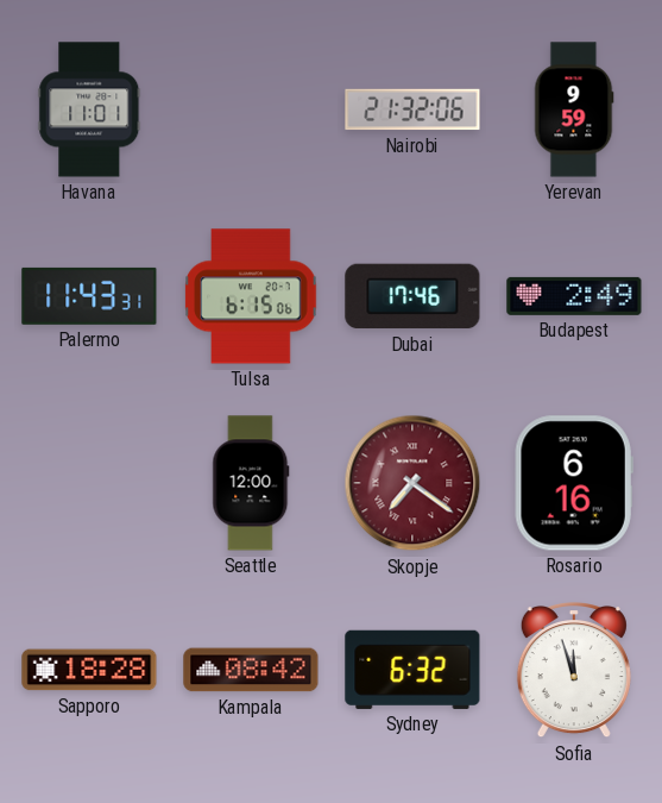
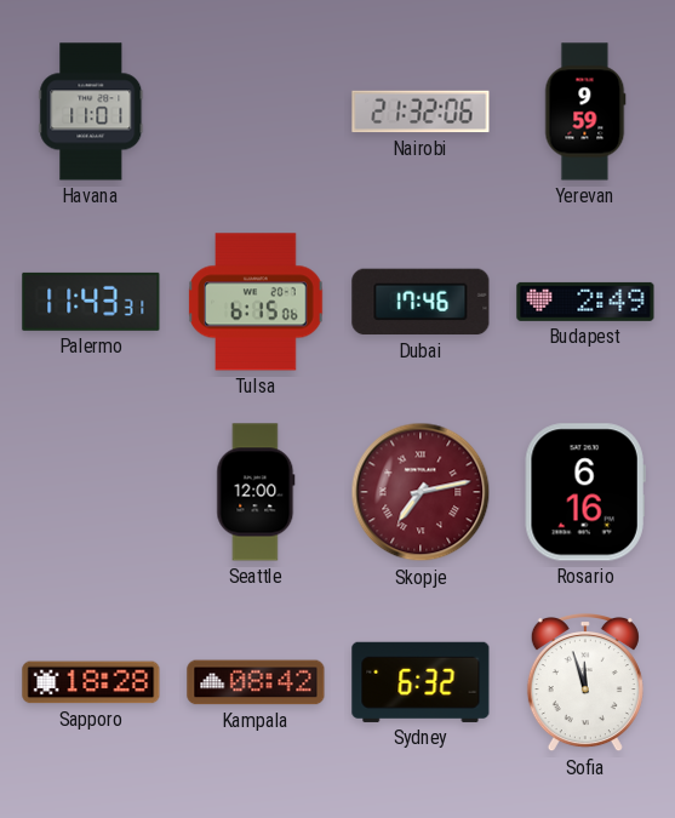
Skopje: 7:21 -> 7:13 (421, 492)
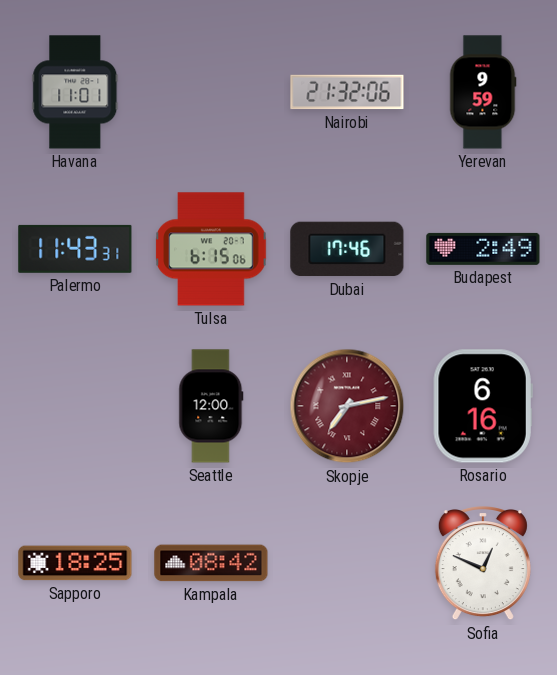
Sapporo: 18:28 -> 18:25 (75, 563)
Sydney: 6:32 -> none (421, 682)
Sofia: 11:57 -> 12:49 (483, 564)
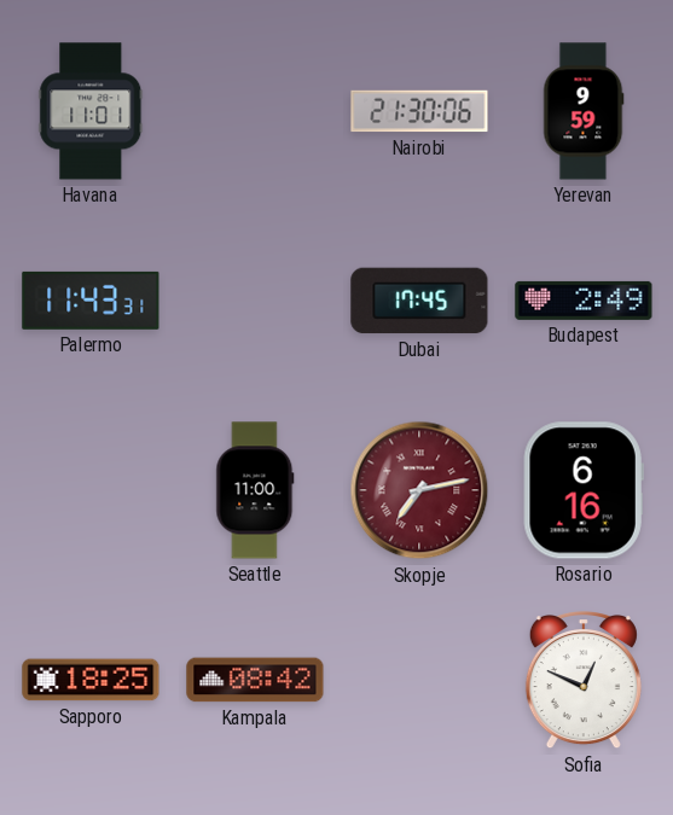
Nairobi: 21:32 -> 21:30 (419, 111)
Tulsa: 6:15 -> none (211, 249)
Dubai: 17:46 -> 17:45 (419, 301)
Seattle: 12:00 -> 11:00 (255, 490)
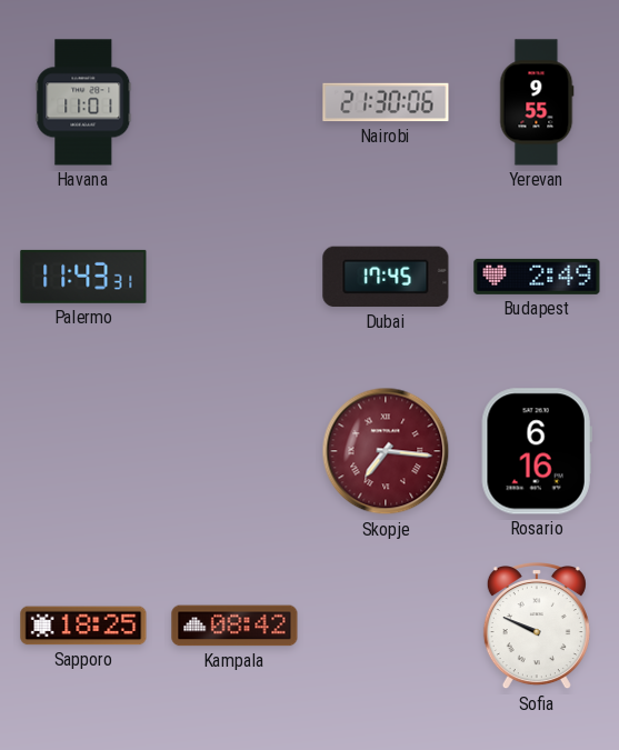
Yerevan: 9:59 -> 9:55 (537, 102)
Seattle: 11:00 -> none (255, 490)
Skopje: 7:13 -> 7:16 (386, 451)
Sofia: 12:49 -> 9:49 (537, 627)
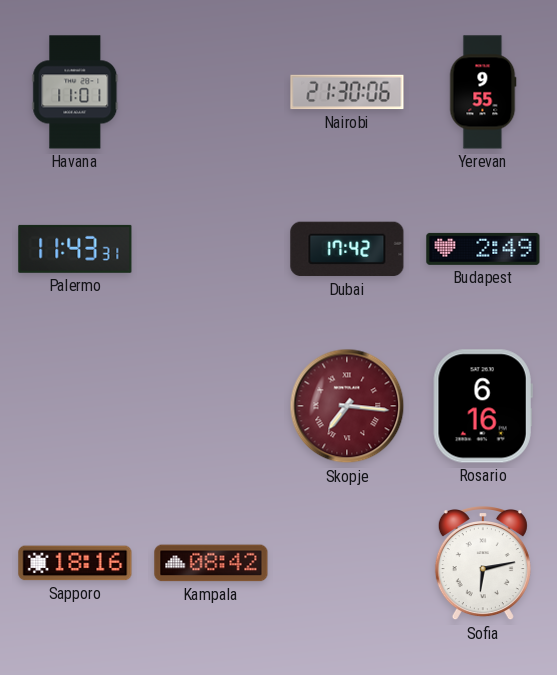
Dubai: 17:45 -> 17:42 (347, 249)
Sapporo: 18:25 -> 18:16 (75, 563)
Sofia: 9:49 -> 6:13 (483, 564)
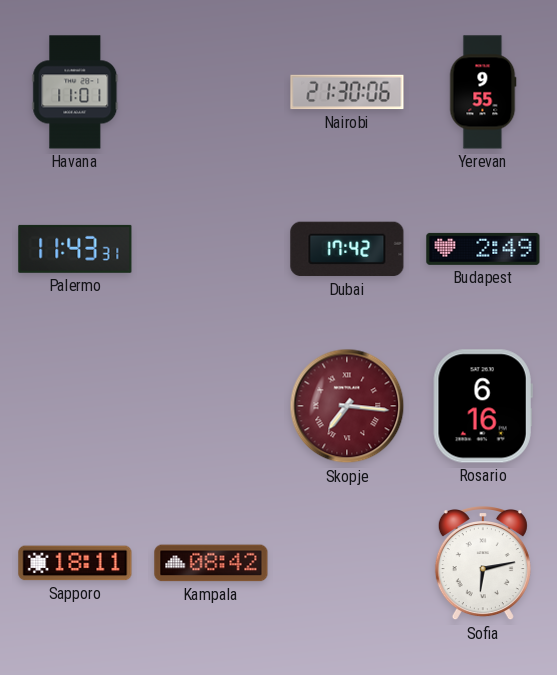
Sapporo: 18:16 -> 18:11 (75, 563)
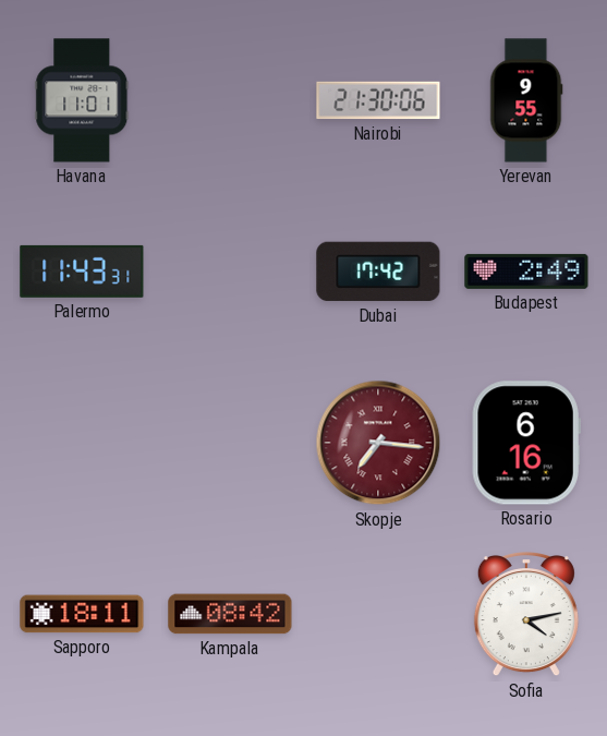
Sofia: 6:13 -> 4:13 (526, 615)
